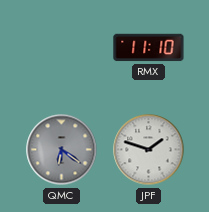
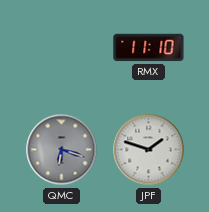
QMC: 6:21 -> 6:18 (62, 150)
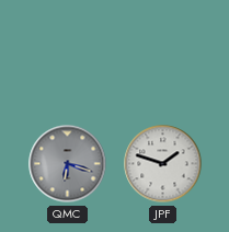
RMX: 11:10 -> none (149, 48)
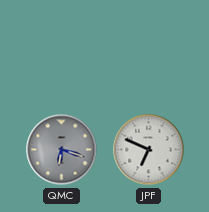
JPF: 1:48 -> 6:49 (149, 150)
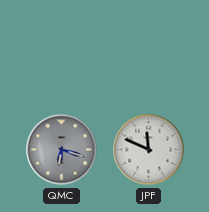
JPF: 6:49 -> 11:49 (149, 150)
